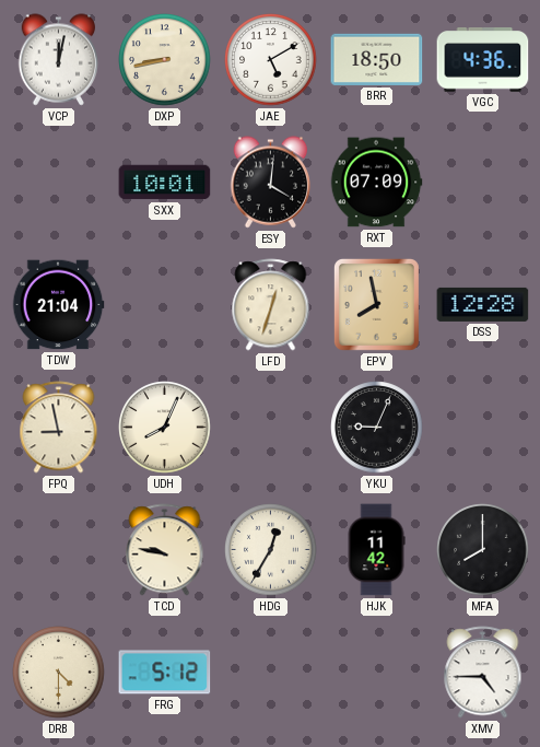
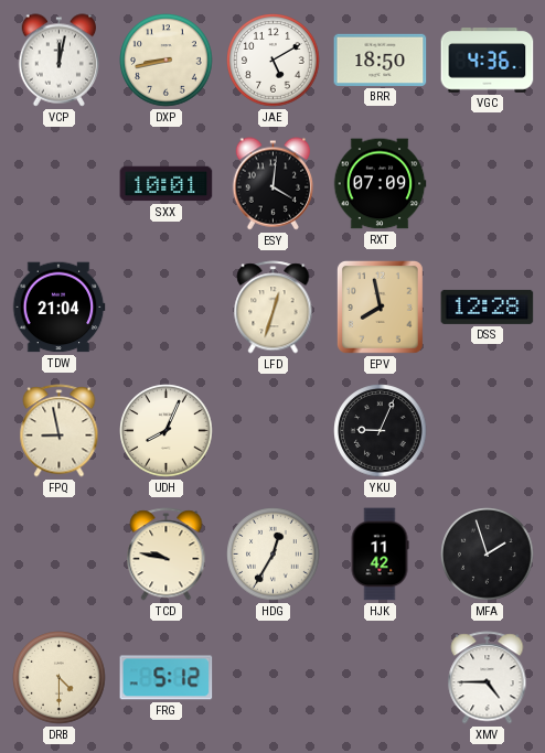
MFA: 8:00 -> 1:57 (488, 555)
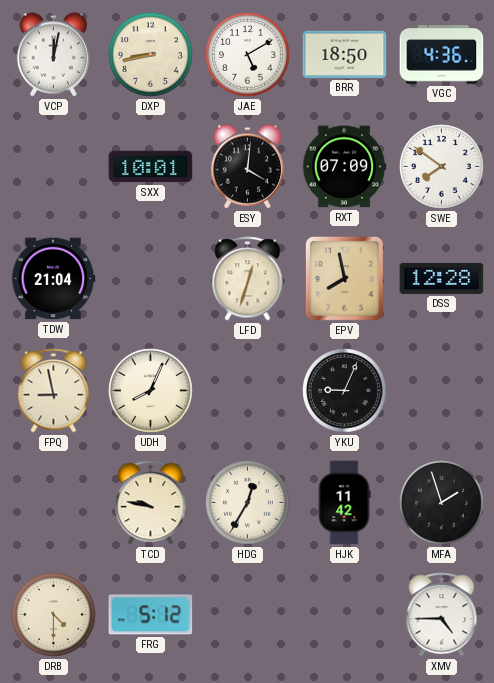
SWE: none -> 7:51 (442, 167)
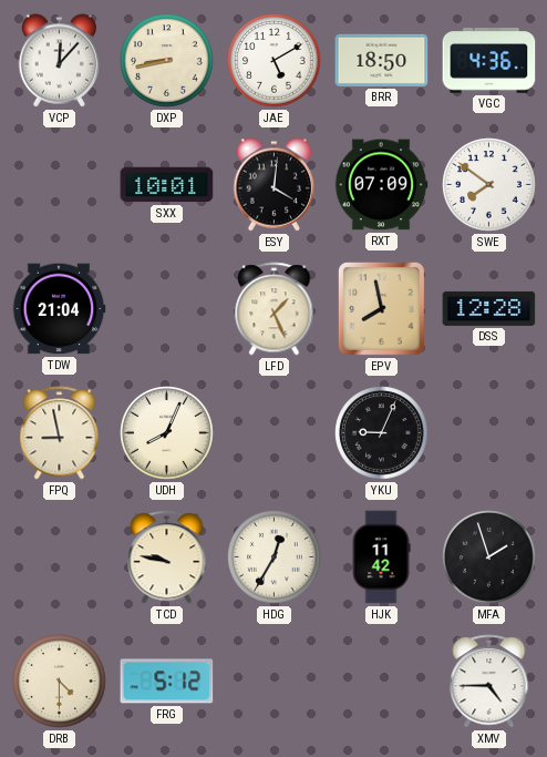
VCP: 12:02 -> 12:07 (60, 61)
LFD: 12:33 -> 1:26 (275, 309)
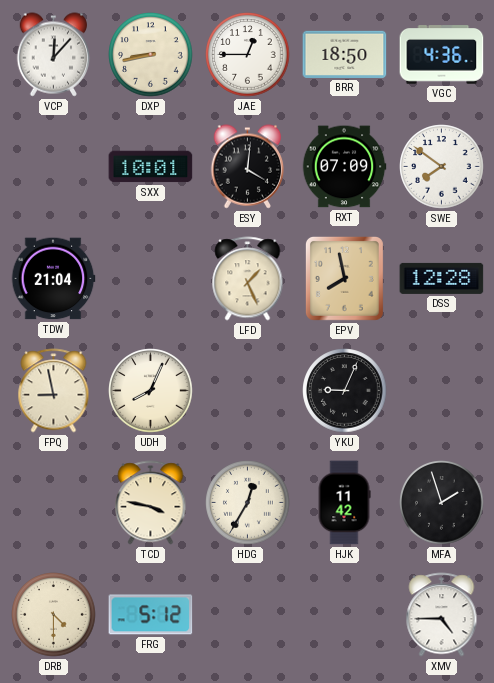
JAE: 5:10 -> 12:45 (248, 55)
TCD: 9:47 -> 3:47 (151, 503)
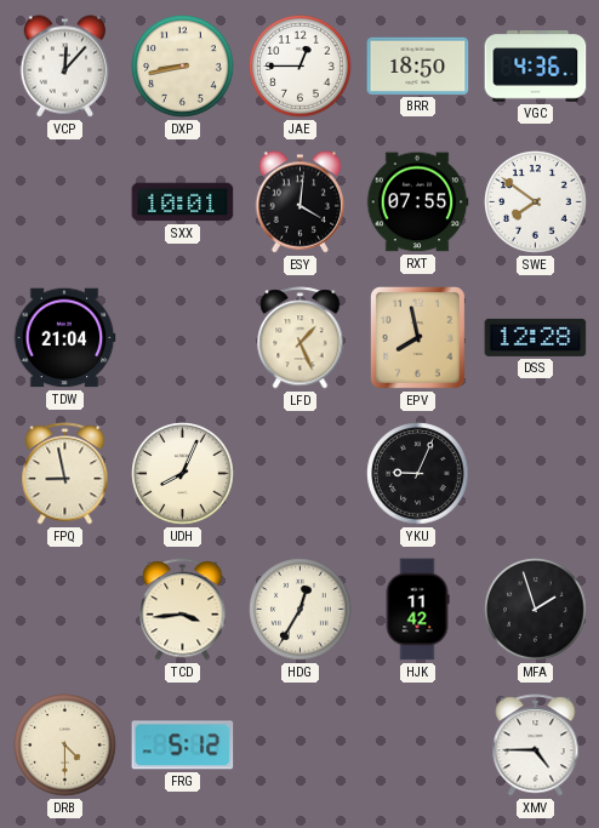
RXT: 07:09 -> 07:55 (417, 202)
TCD: 3:47 -> 3:44 (183, 610)
